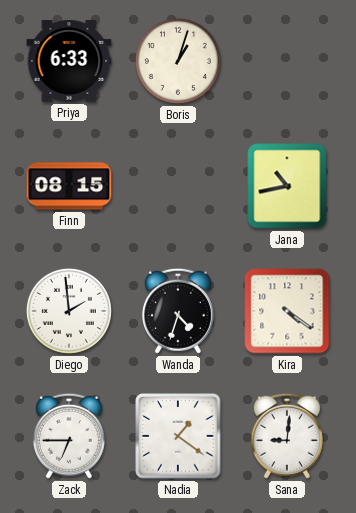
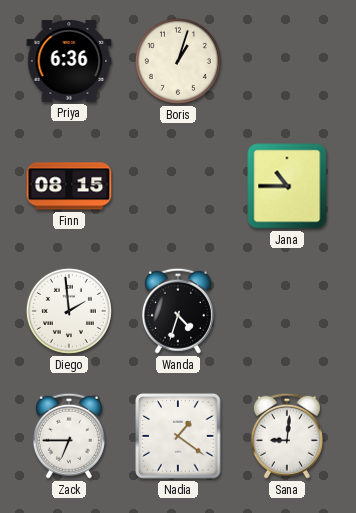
Priya: 6:33 -> 6:36 (69, 61)
Jana: 10:43 -> 10:45 (287, 186)
Kira: 4:21 -> none (287, 311)
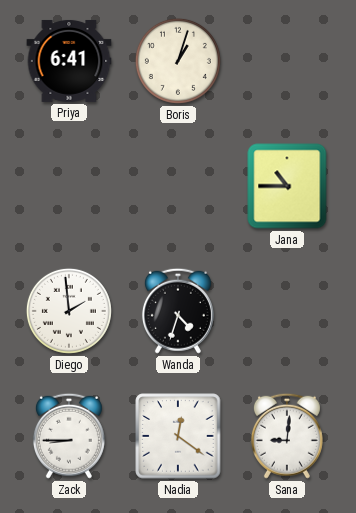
Priya: 6:36 -> 6:41 (69, 61)
Finn: 08:15 -> none (69, 186)
Zack: 6:45 -> 8:45 (69, 436)
Nadia: 1:21 -> 12:21 (178, 436)
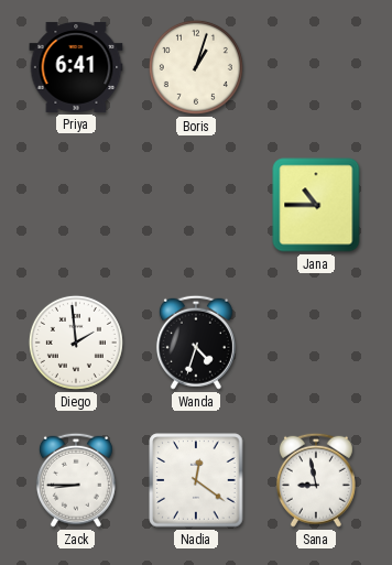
Sana: 9:01 -> 8:58 (316, 480)
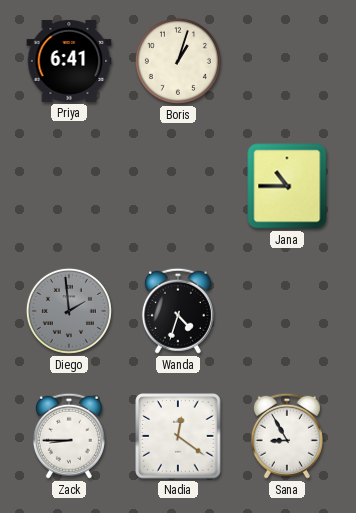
Diego dial: white -> grey (69, 311)
Sana: 8:58 -> 8:55 (287, 436)
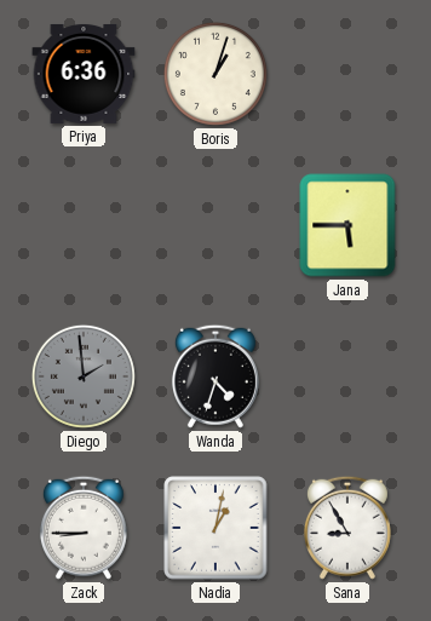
Priya: 6:41 -> 6:36 (84, 74)
Jana: 10:45 -> 5:45 (347, 225)
Nadia: 12:21 -> 1:02 (215, 528)
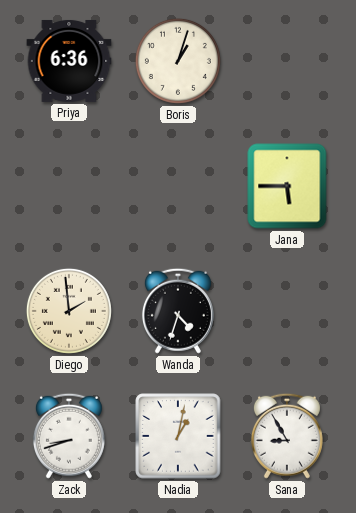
Diego dial: grey -> cream (69, 311)
Zack: 8:45 -> 8:42 (69, 436)
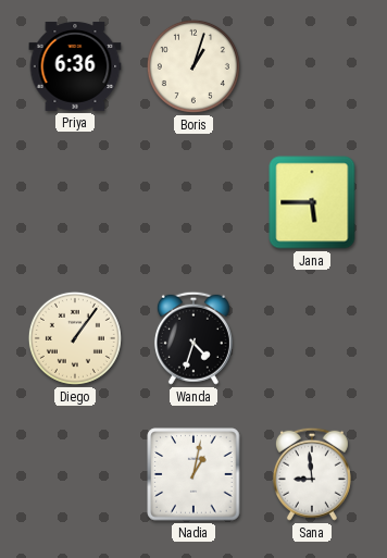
Diego: 1:59 -> 1:06 (75, 338)
Zack: 8:42 -> none (69, 436)
Sana: 8:55 -> 8:59 (312, 474)
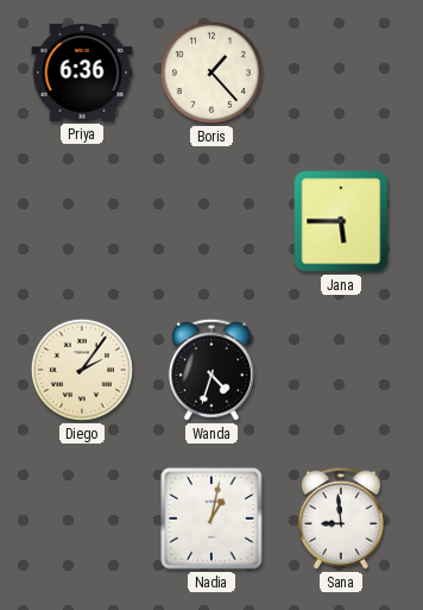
Boris: 1:03 -> 1:23 (211, 73)
Diego: 1:06 -> 2:06 (82, 370)
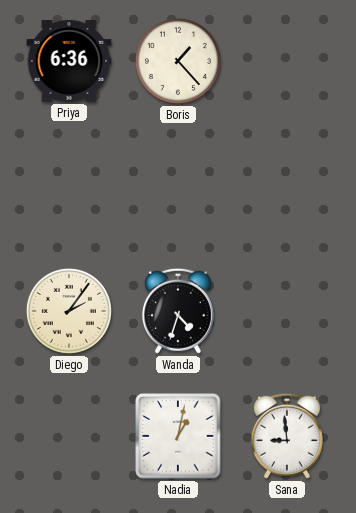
Jana: 5:45 -> none (341, 221)
